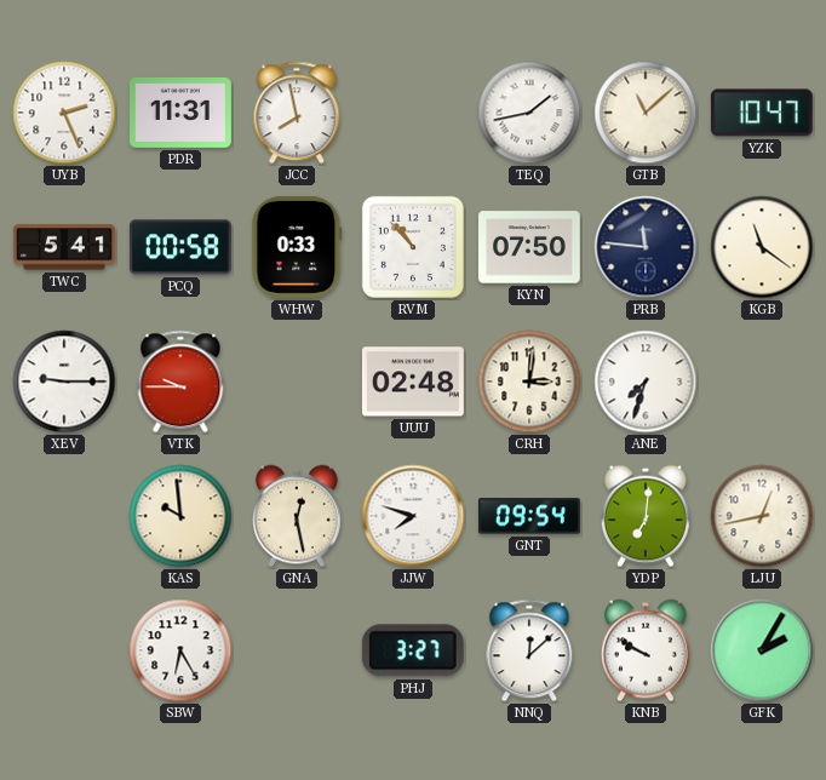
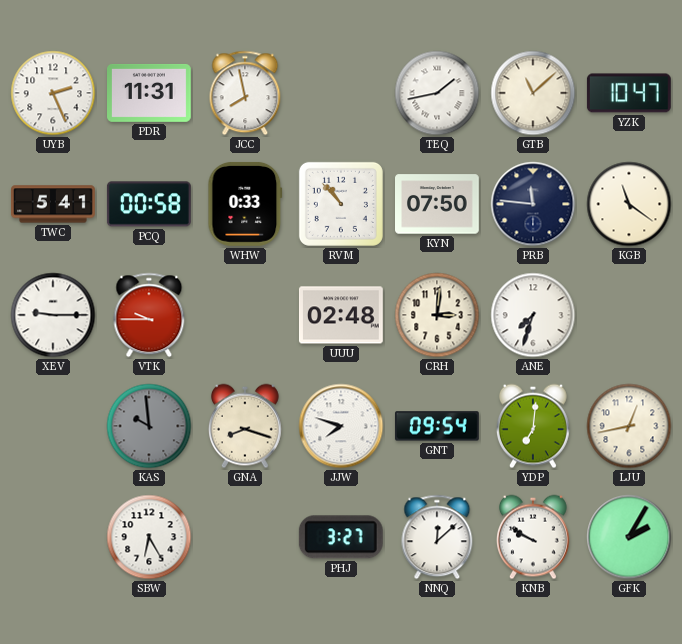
KAS dial: cream -> grey (149, 426)
GNA: 12:28 -> 8:18 (245, 426)
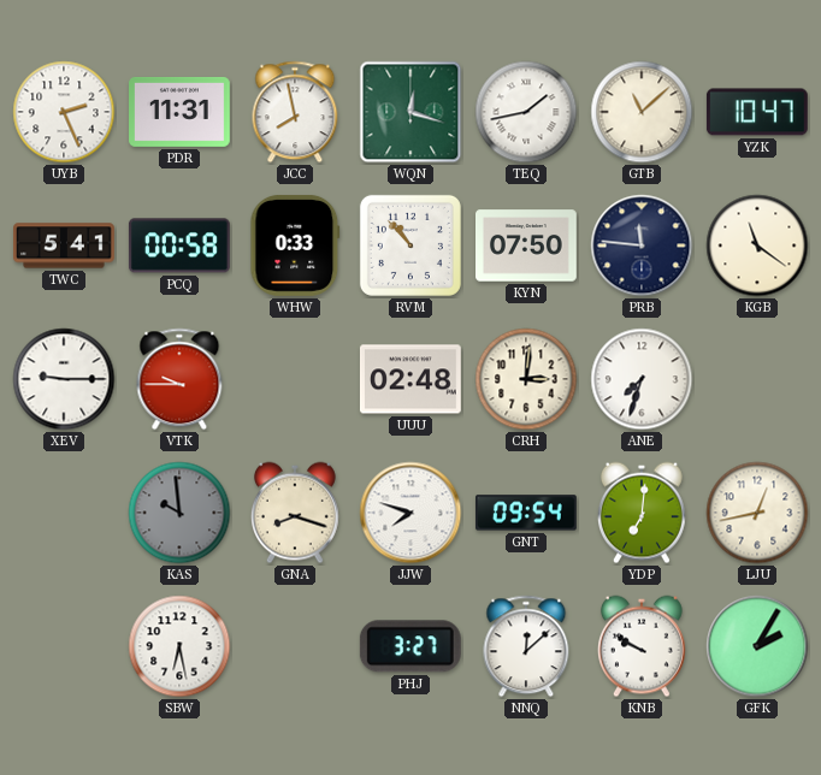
WQN: none -> 12:18 (410, 112)
SBW: 6:25 -> 6:28 (179, 646)
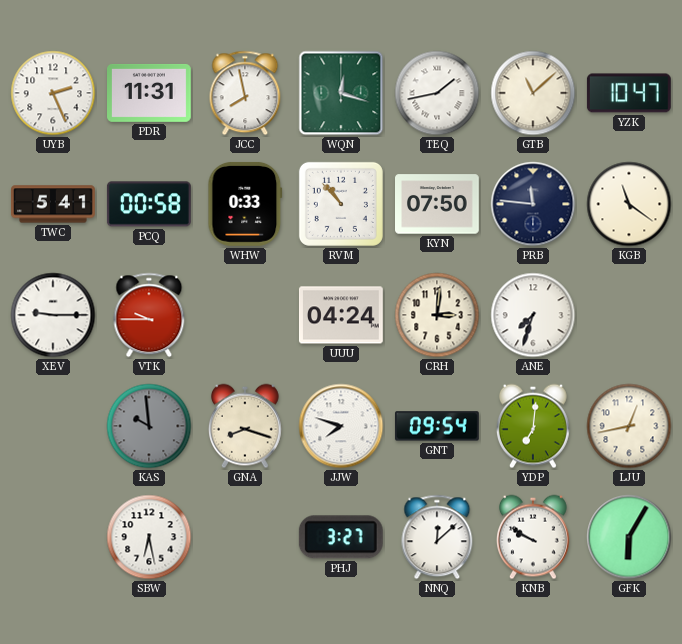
UUU: 02:48 -> 04:24 (341, 315)
GFK: 2:05 -> 6:05 (629, 537)
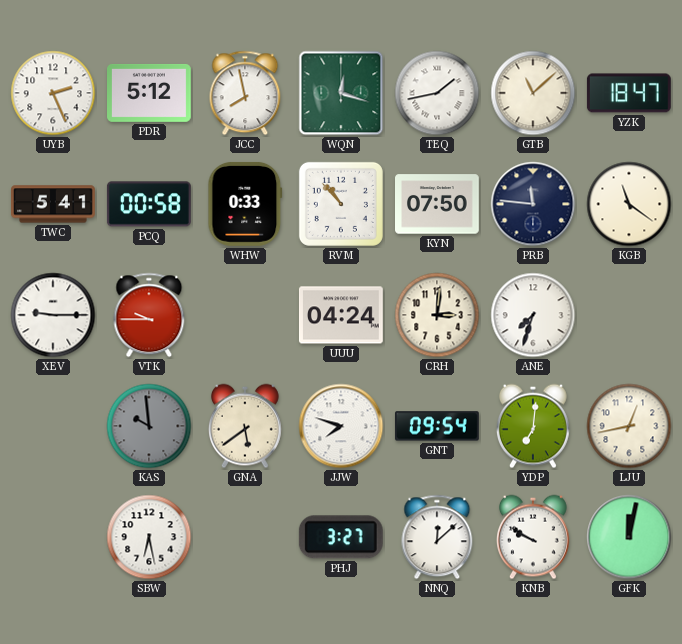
PDR: 11:31 -> 5:12 (150, 93)
YZK: 10:47 -> 18:47 (629, 93)
GNA: 8:18 -> 5:39 (245, 426)
GFK: 6:05 -> 12:02 (629, 537)
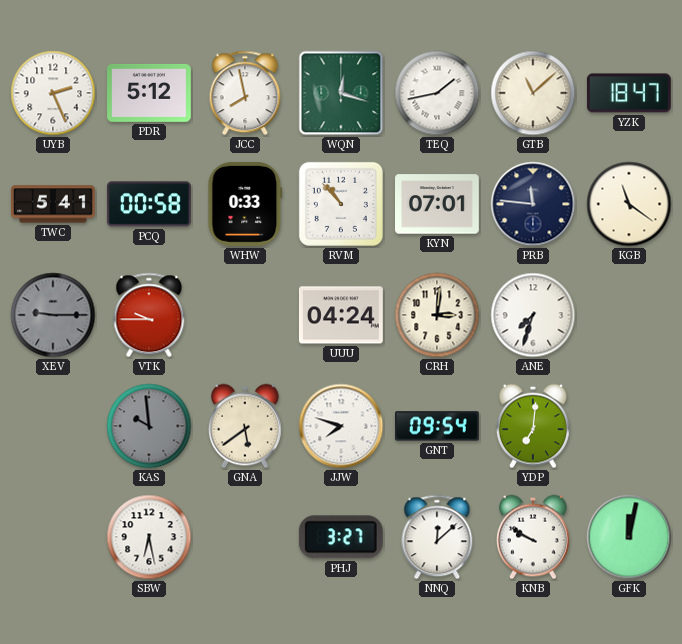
KYN: 07:50 -> 07:01 (438, 204)
XEV dial: white -> grey (53, 315)
LJU: 12:43 -> none (629, 426)
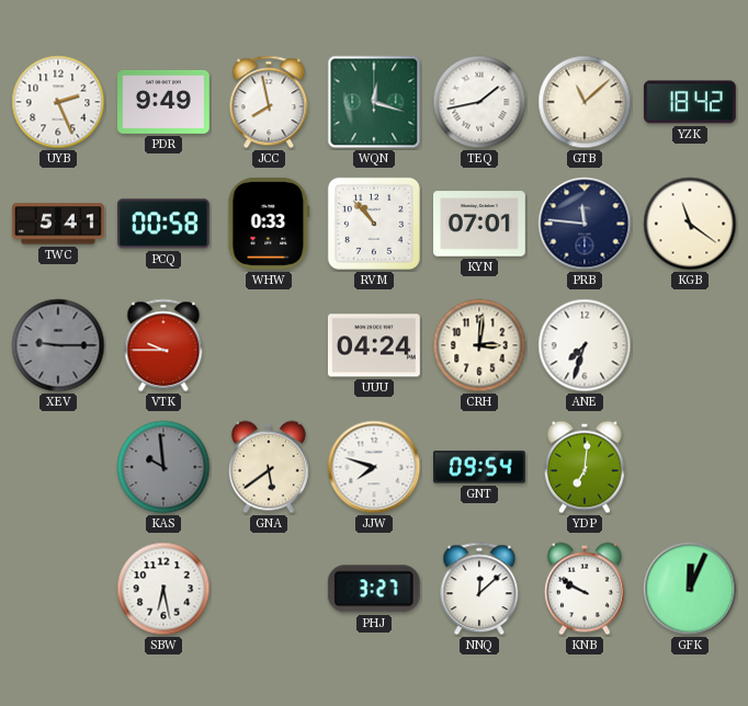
PDR: 5:12 -> 9:49 (165, 102)
YZK: 18:47 -> 18:42 (690, 102)
GFK: 12:02 -> 12:04 (690, 589)
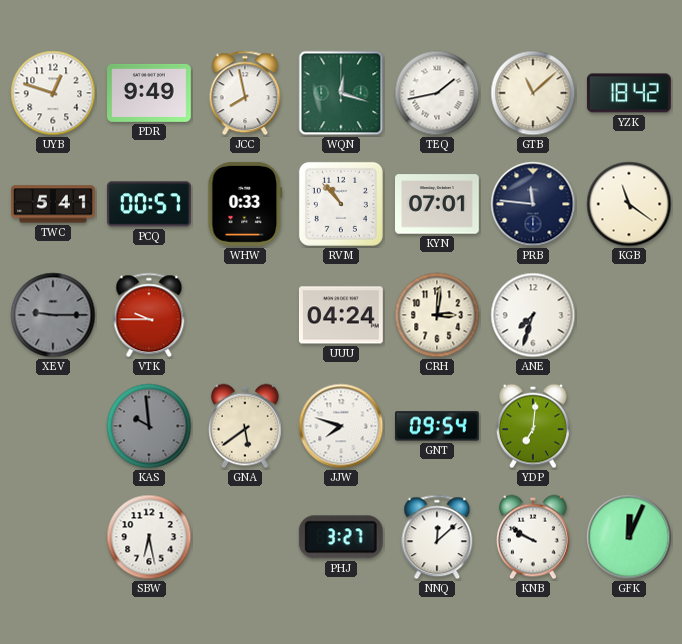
UYB: 2:26 -> 12:48 (53, 93)
PCQ: 00:58 -> 00:57 (149, 204)
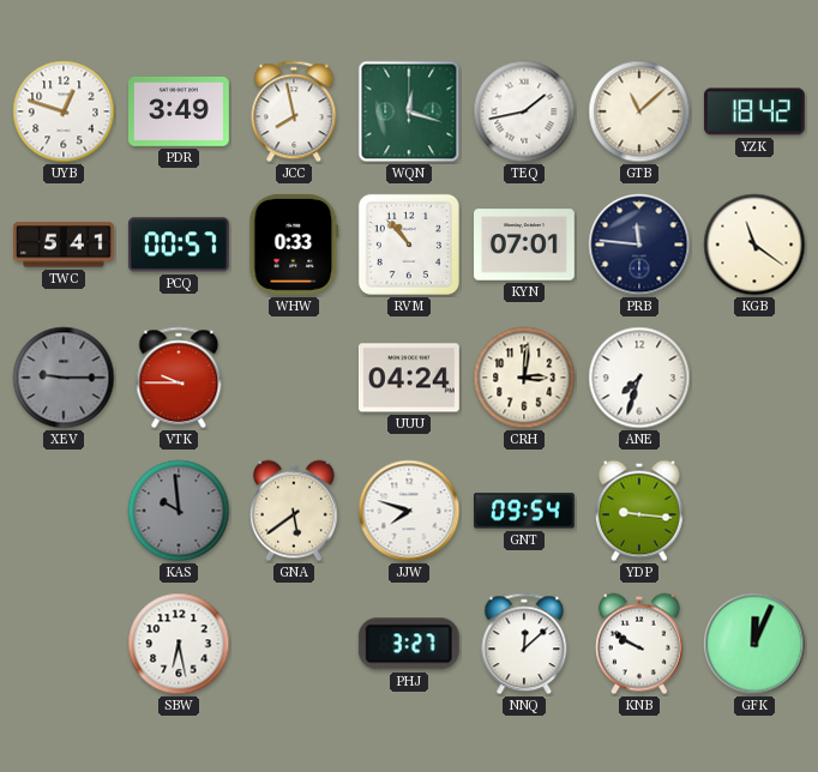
PDR: 9:49 -> 3:49 (180, 111)
YDP: 7:01 -> 9:16 (639, 511)
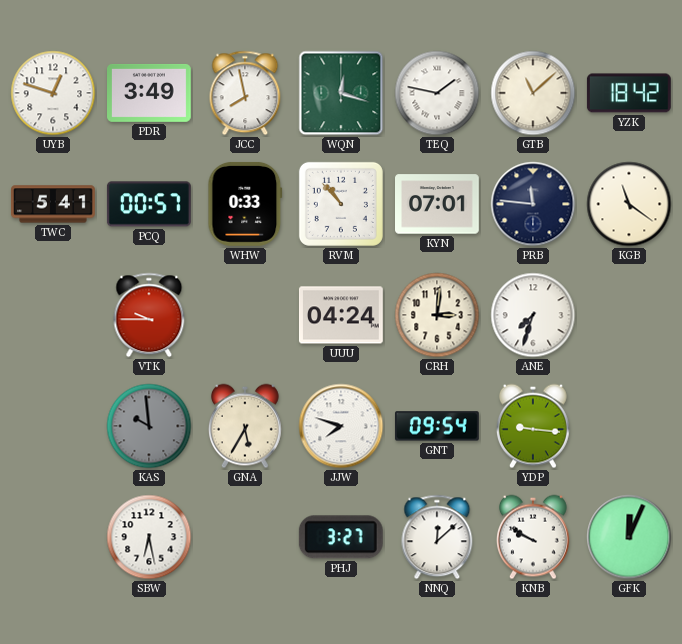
TEQ: 1:43 -> 1:47 (437, 93)
XEV: 9:15 -> none (64, 378)
GNA: 5:39 -> 5:35 (245, 426)
